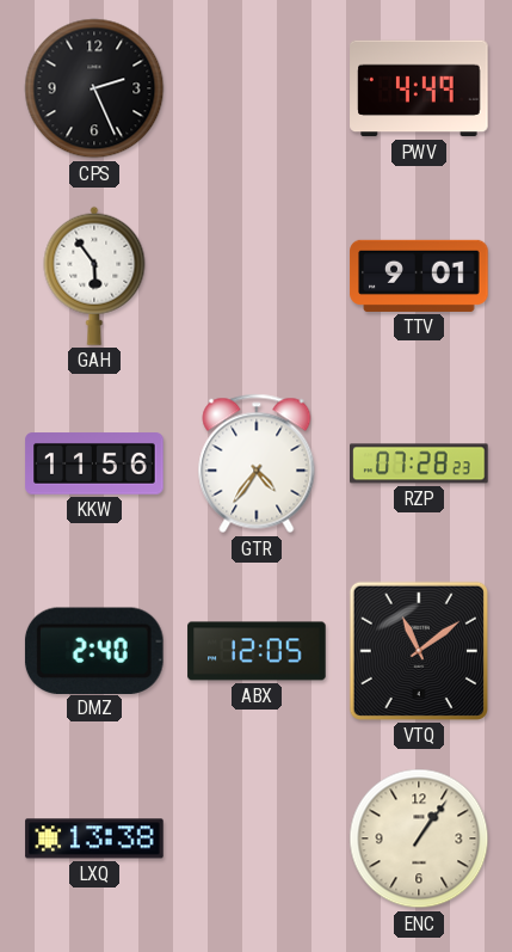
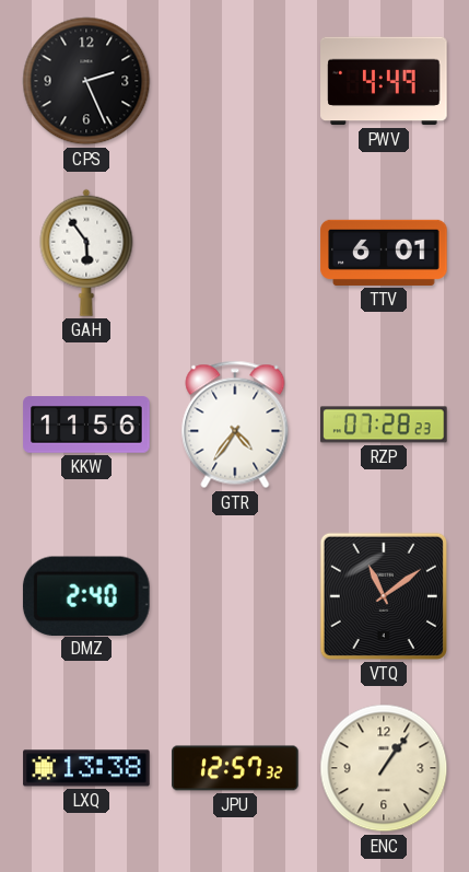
TTV: 9:01 -> 6:01 (384, 253)
ABX: 12:05 -> none (257, 651)
JPU: none -> 12:57 (235, 768)
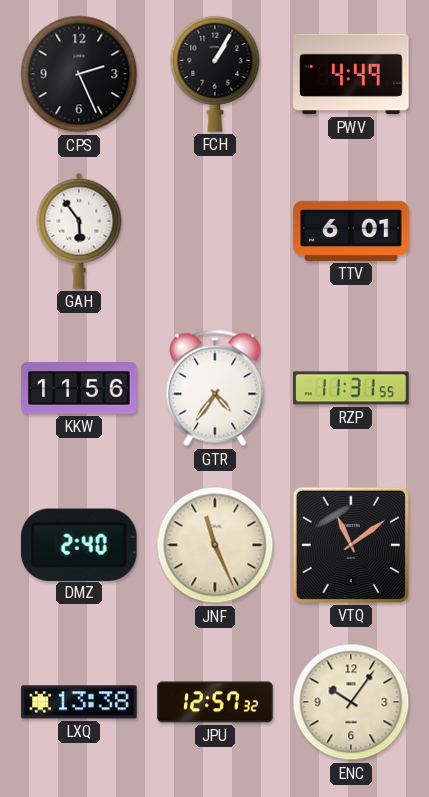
FCH: none -> 1:05 (215, 74)
RZP: 07:28 -> 11:31 (351, 388)
JNF: none -> 11:26 (215, 545)
ENC: 1:06 -> 10:06 (351, 702)
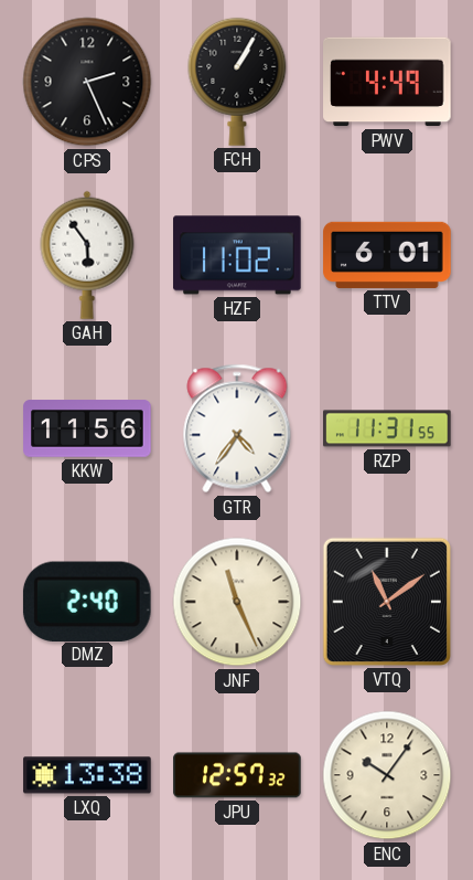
HZF: none -> 11:02 (237, 255)
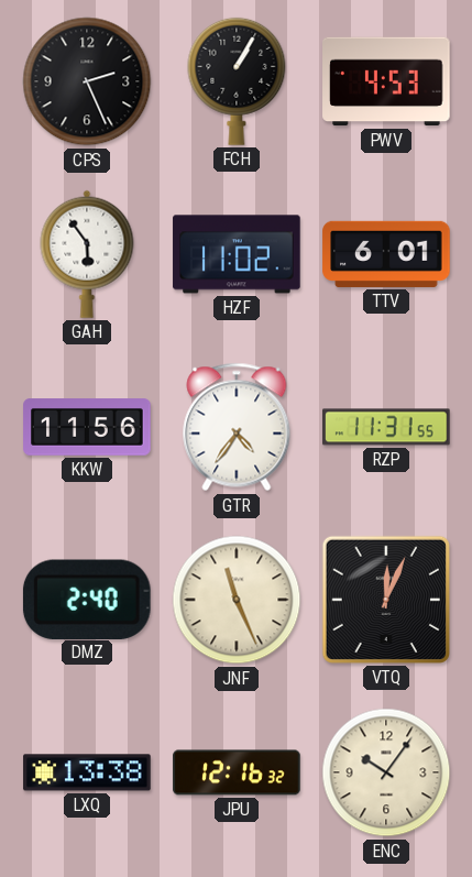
PWV: 4:49 -> 4:53 (386, 81)
VTQ: 11:09 -> 12:04 (386, 600)
JPU: 12:57 -> 12:16 (237, 772)
